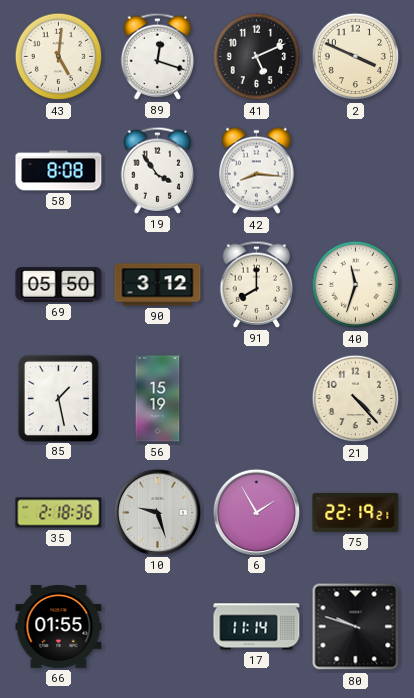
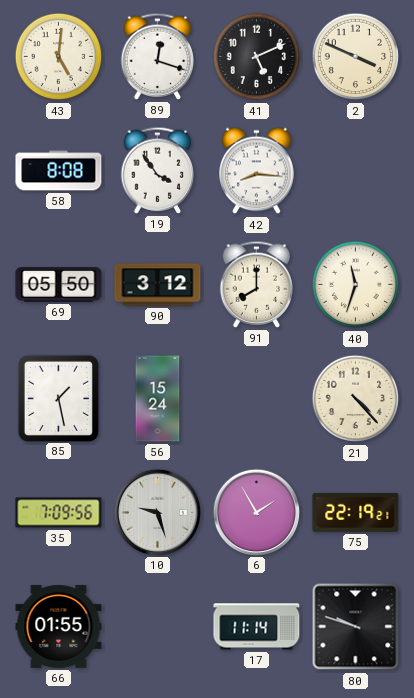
56: 15:19 -> 15:24 (158, 399)
35: 2:18 -> 7:09 (59, 513)
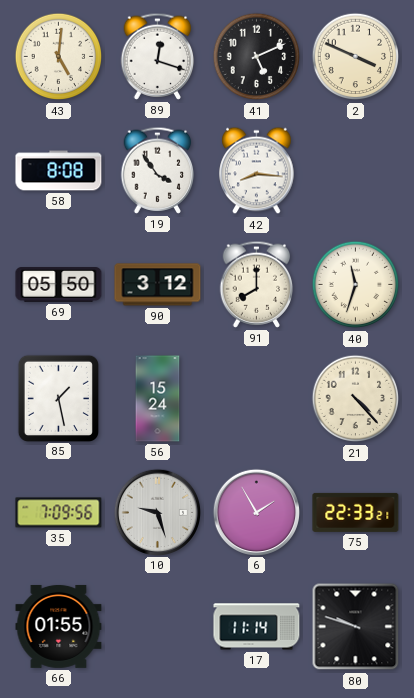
75: 22:19 -> 22:33 (356, 512)
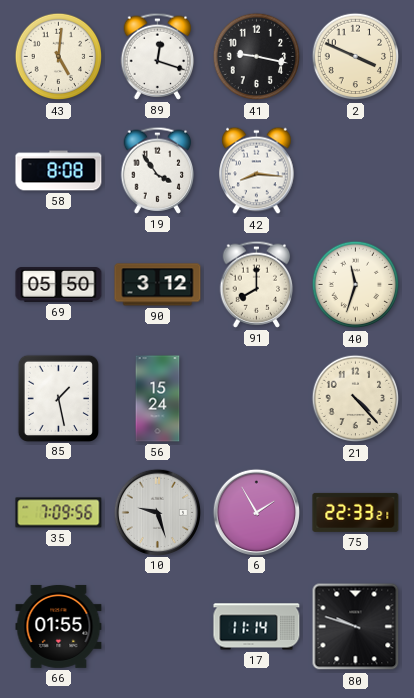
41: 5:11 -> 9:17 (257, 57)
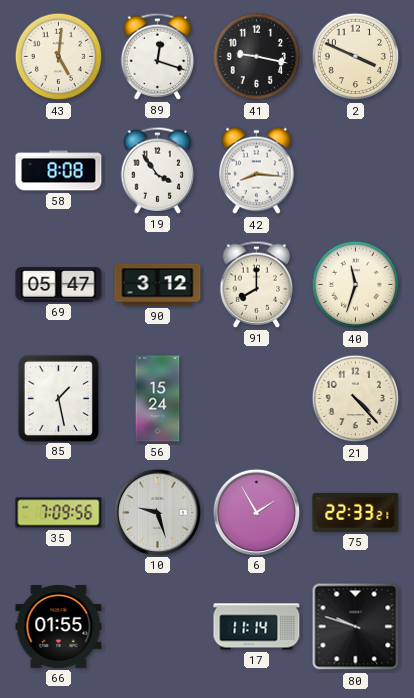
69: 05:50 -> 05:47 (59, 285)
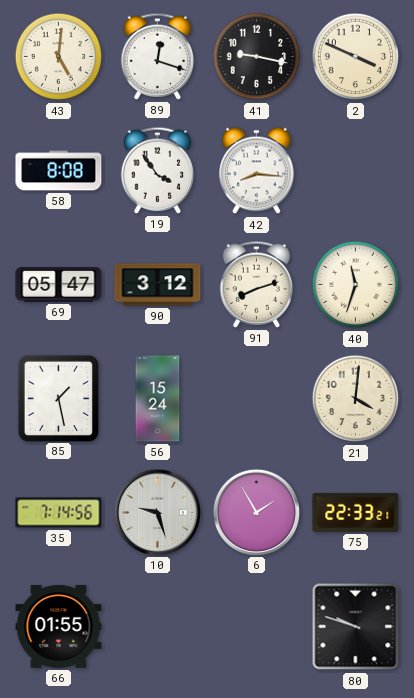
91: 8:00 -> 8:12 (257, 284)
21: 4:23 -> 4:01 (356, 399)
35: 7:09 -> 7:14 (59, 513)
17: 11:14 -> none (257, 627)
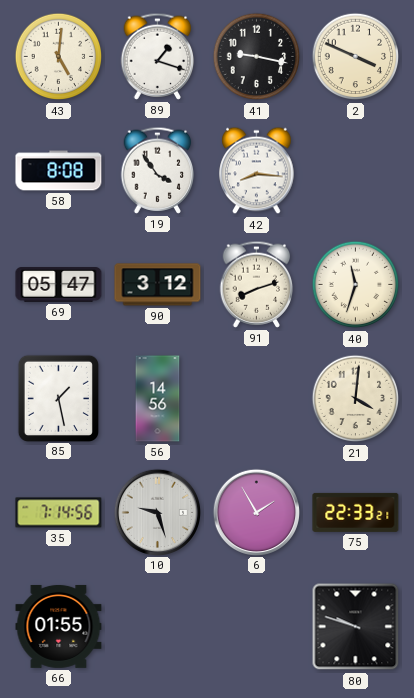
89: 12:18 -> 1:18 (158, 56)
56: 15:24 -> 14:56 (158, 399)
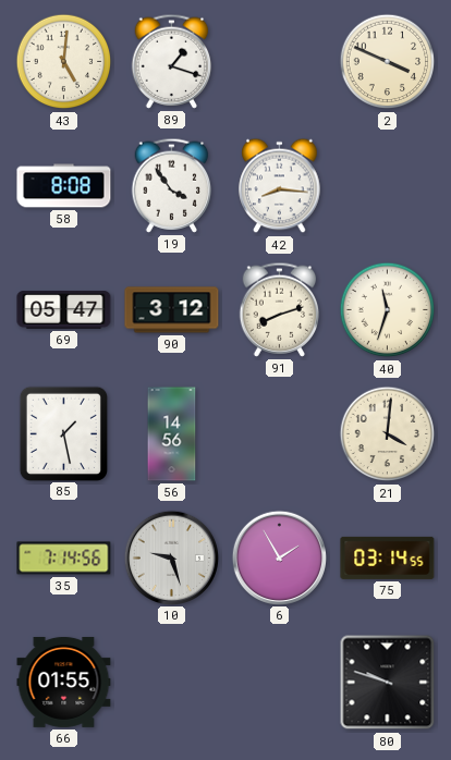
41: 9:17 -> none (257, 57)
75: 22:33 -> 03:14 (388, 557)
